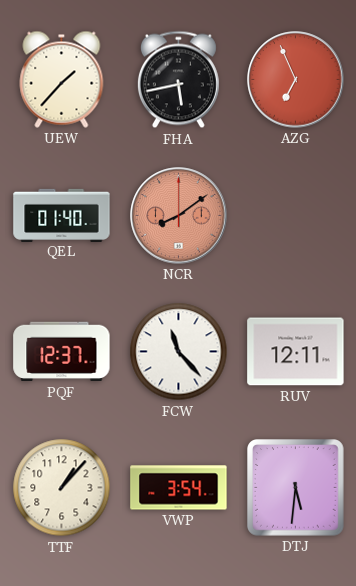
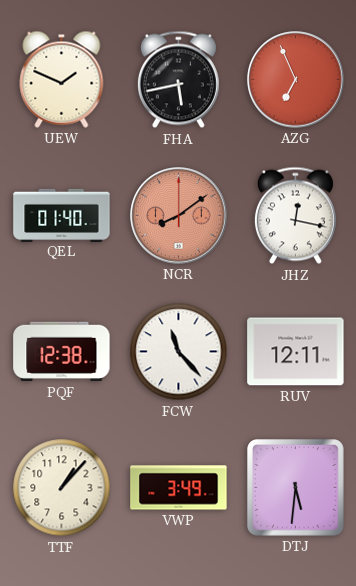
UEW: 1:37 -> 1:49 (62, 79)
JHZ: none -> 12:17 (295, 216)
PQF: 12:37 -> 12:38 (62, 352)
VWP: 3:54 -> 3:49 (179, 488)
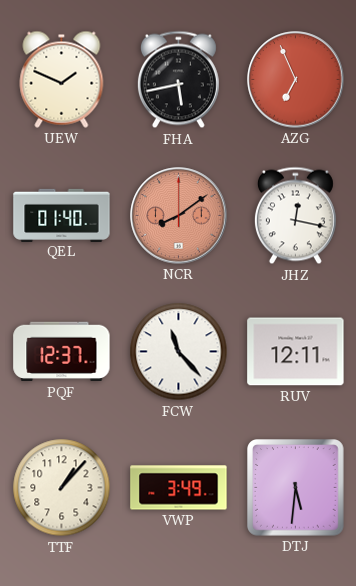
PQF: 12:38 -> 12:37 (62, 352)
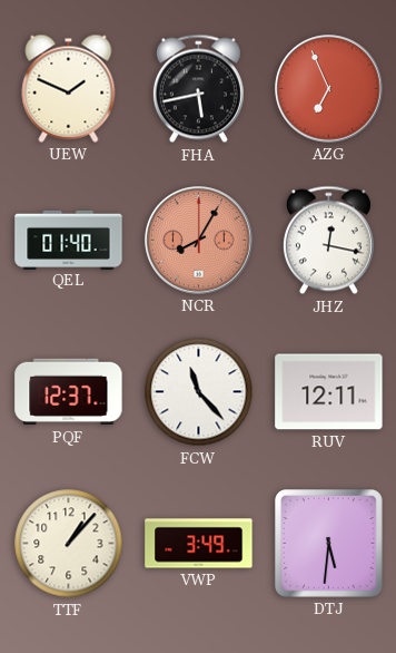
NCR: 8:09 -> 8:05 (199, 241)
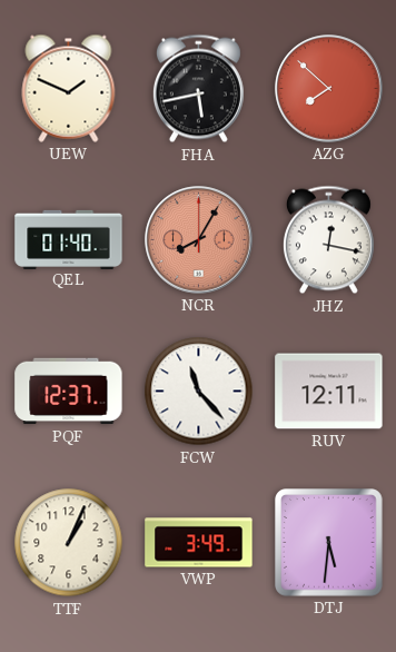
AZG: 6:56 -> 7:52 (329, 89)
TTF: 1:07 -> 1:04 (69, 543)
